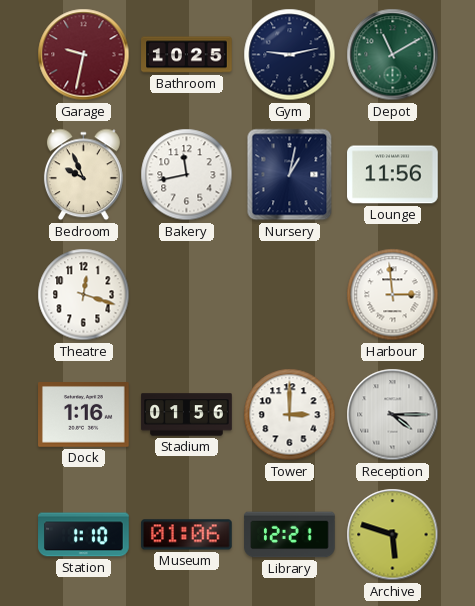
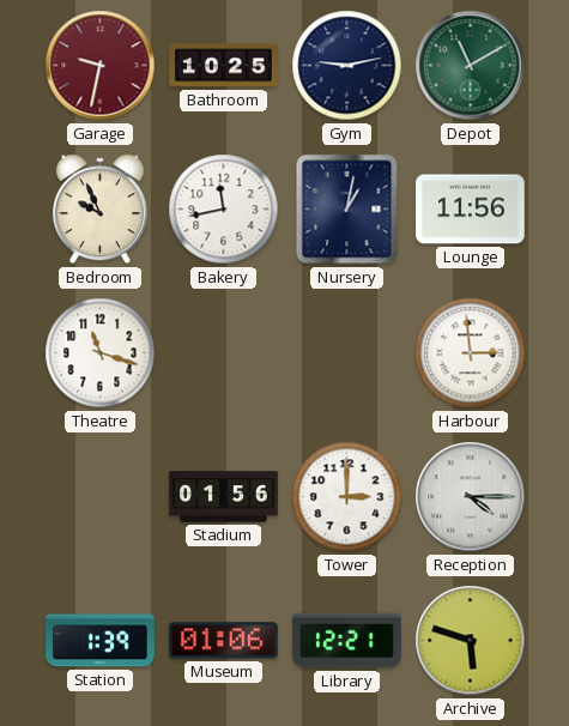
Theatre: 12:18 -> 11:18 (101, 353)
Dock: 1:16 -> none (84, 415)
Station: 1:10 -> 1:39 (101, 641)
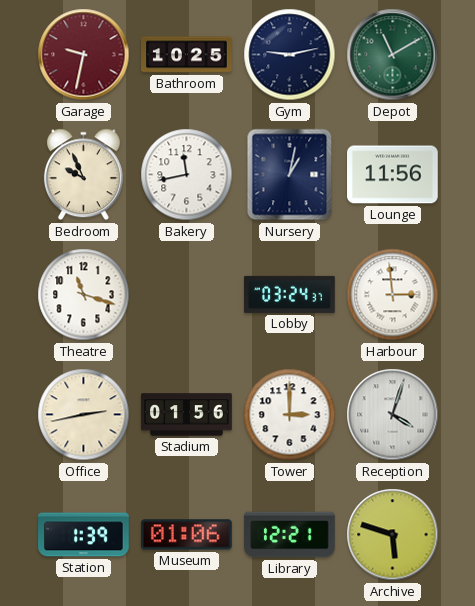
Lobby: none -> 03:24 (290, 294)
Office: none -> 2:43 (84, 415)
Reception: 4:15 -> 4:03 (393, 415)
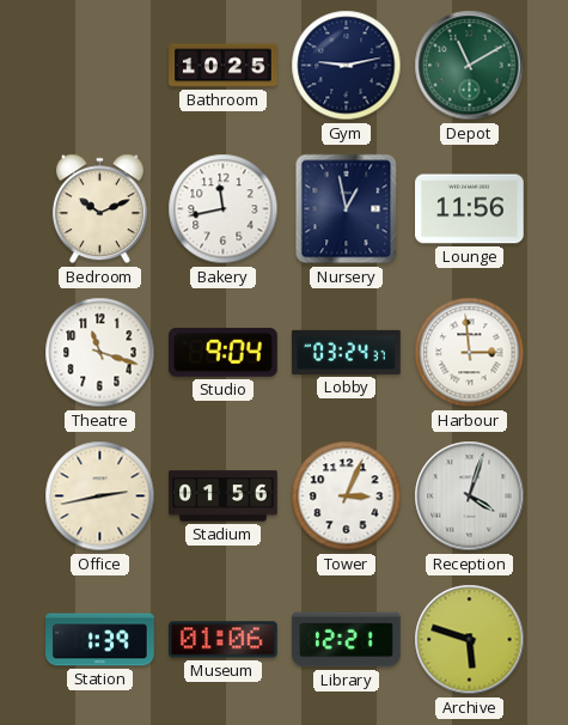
Garage: 9:32 -> none (84, 55)
Bedroom: 9:56 -> 10:11 (99, 209)
Nursery: 1:02 -> 12:58 (347, 209)
Studio: none -> 9:04 (224, 353)
Tower: 3:00 -> 3:04 (347, 496)
